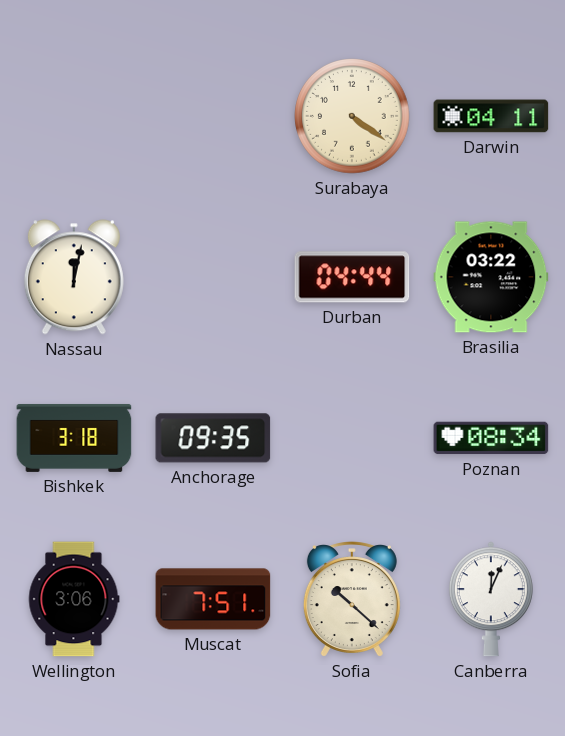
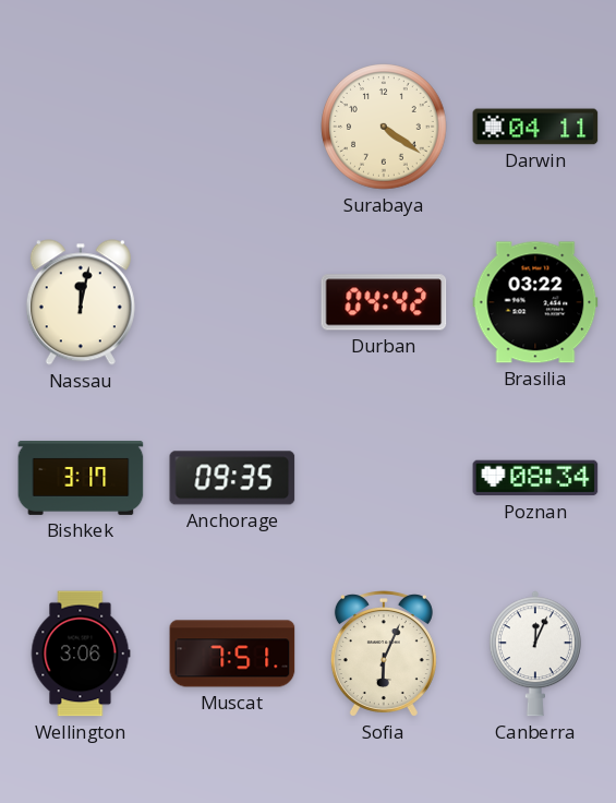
Durban: 04:44 -> 04:42 (384, 302)
Bishkek: 3:18 -> 3:17 (81, 478)
Sofia: 10:22 -> 6:04 (384, 654)
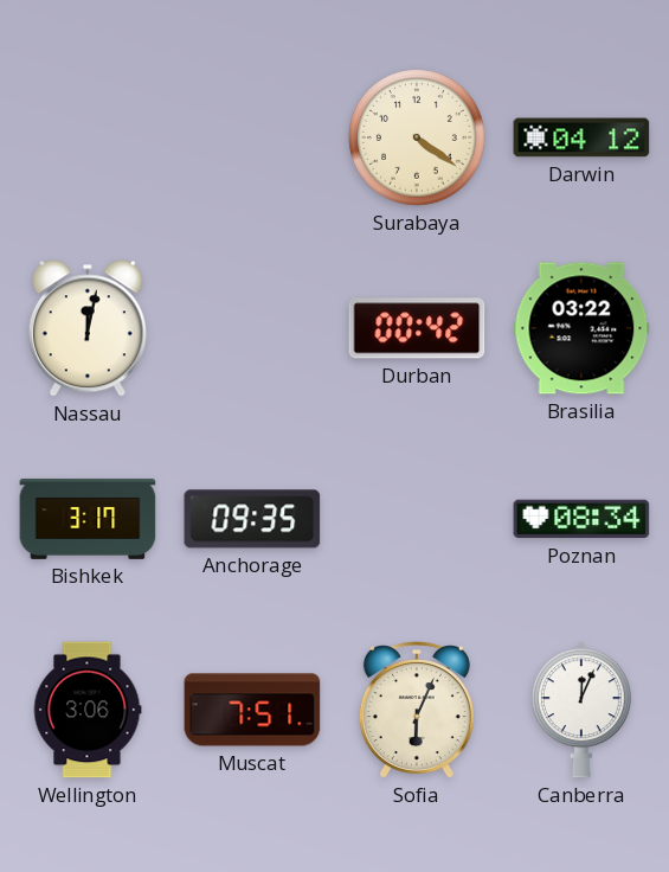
Darwin: 04:11 -> 04:12 (581, 137)
Durban: 04:42 -> 00:42 (417, 328)
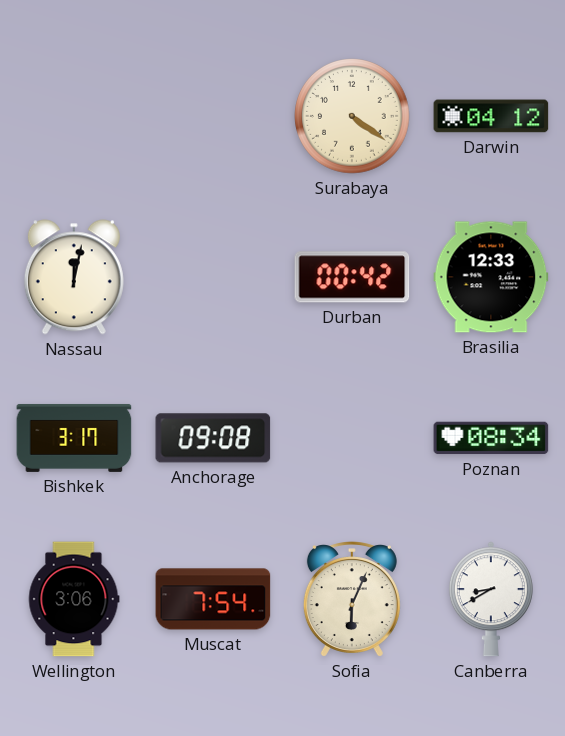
Brasilia: 03:22 -> 12:33 (491, 277)
Anchorage: 09:35 -> 09:08 (213, 438)
Muscat: 7:51 -> 7:54 (213, 599)
Canberra: 12:04 -> 8:40 (491, 599)
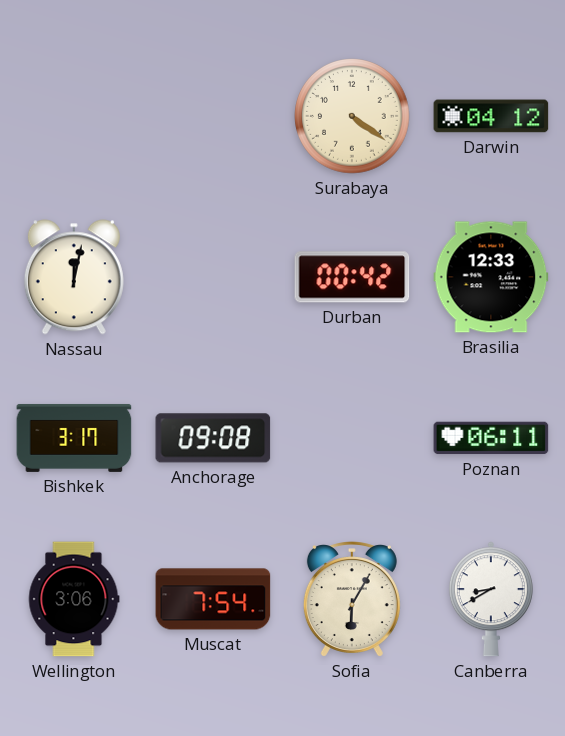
Poznan: 08:34 -> 06:11 (491, 438)
Sofia: 6:04 -> 6:05 (352, 599)
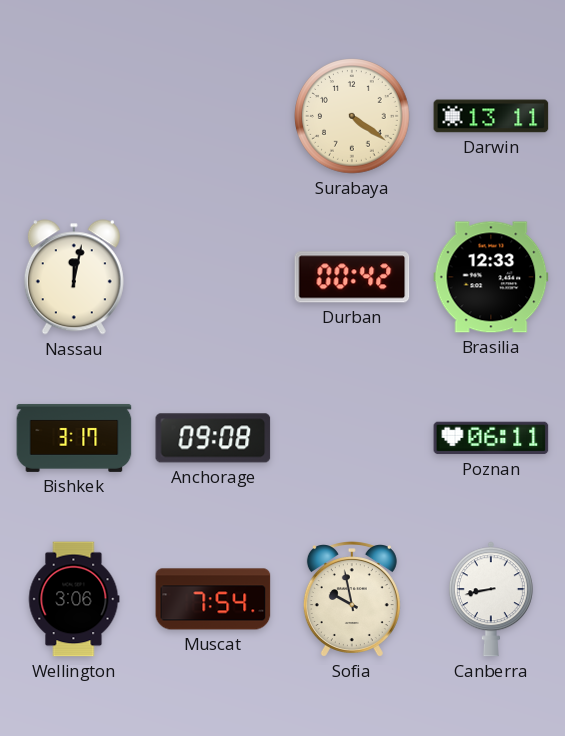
Darwin: 04:12 -> 13:11 (491, 116)
Sofia: 6:05 -> 9:58 (352, 599)
Canberra: 8:40 -> 8:43 (491, 599)
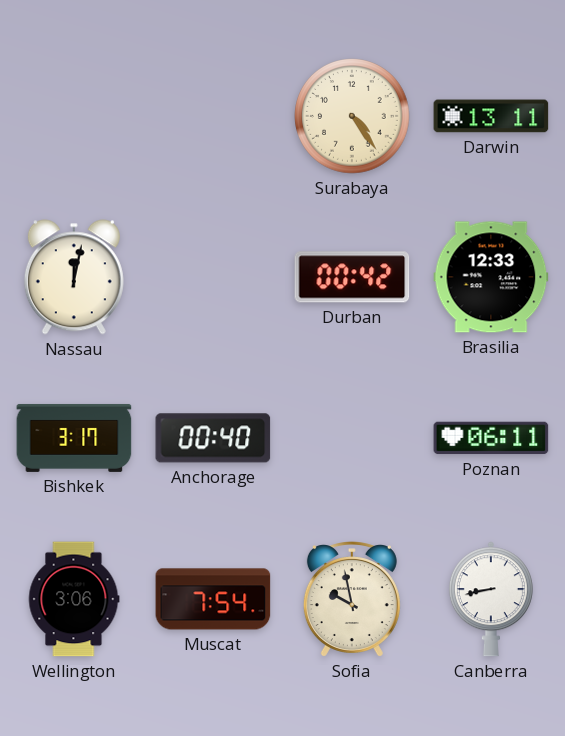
Surabaya: 4:21 -> 4:24 (352, 116)
Anchorage: 09:08 -> 00:40 (213, 438)
